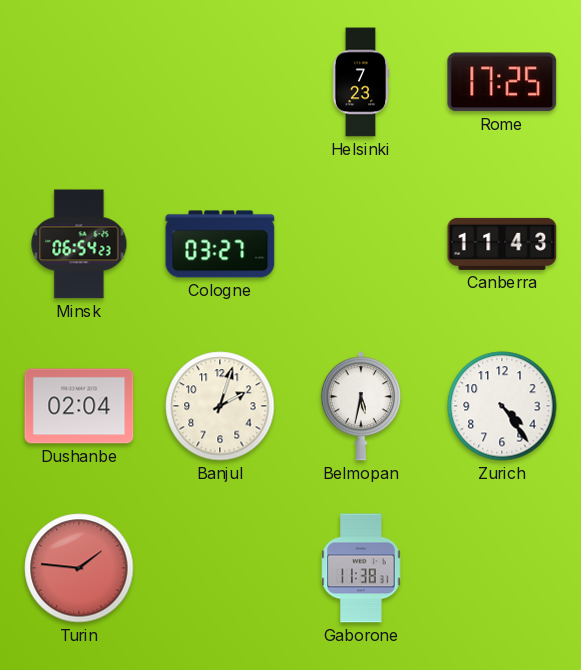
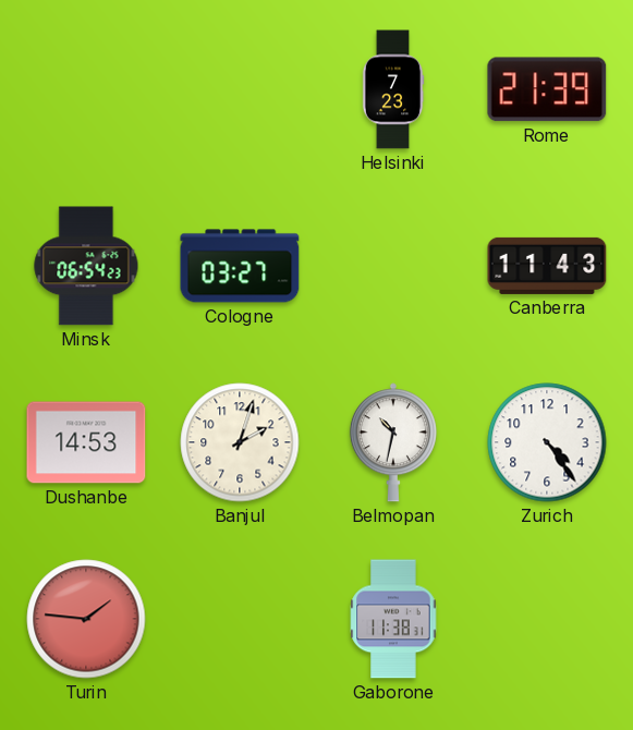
Rome: 17:25 -> 21:39 (547, 89)
Dushanbe: 02:04 -> 14:53 (86, 442)
Belmopan: 5:32 -> 10:32 (393, 442)
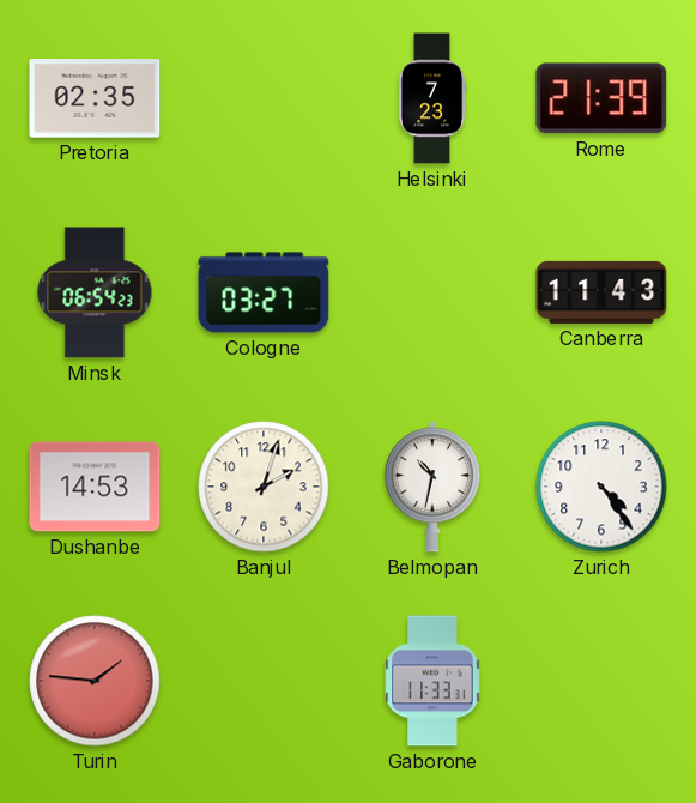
Pretoria: none -> 02:35 (95, 98)
Gaborone: 11:38 -> 11:33 (432, 681)
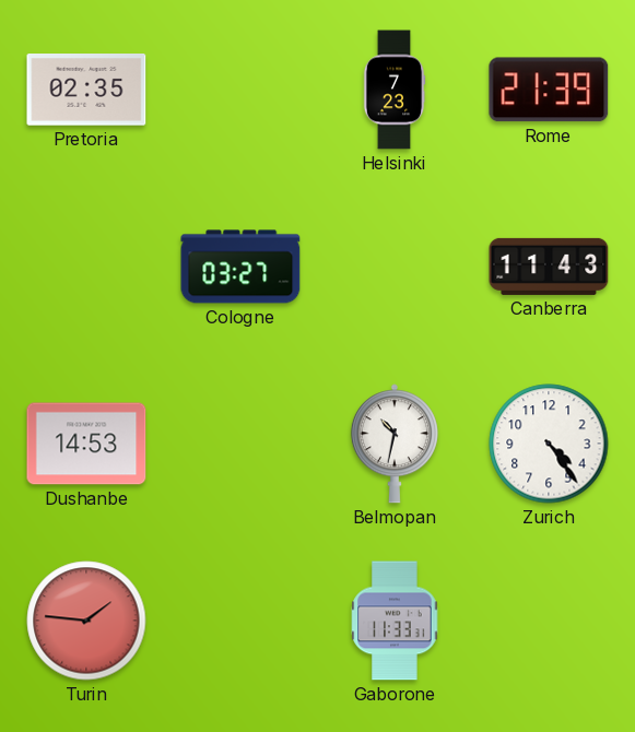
Minsk: 06:54 -> none (95, 292)
Banjul: 2:03 -> none (264, 487)
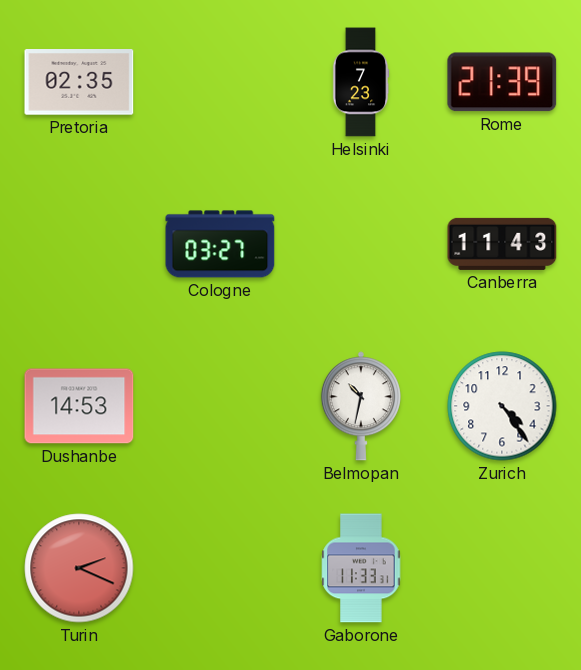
Turin: 1:46 -> 2:19 (79, 568)
